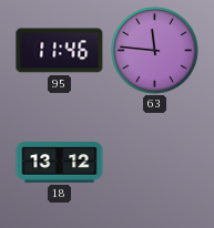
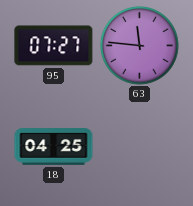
95: 11:46 -> 07:27 (54, 46)
18: 13:12 -> 04:25 (54, 147)
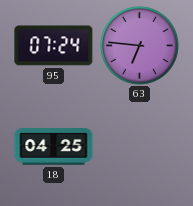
95: 07:27 -> 07:24 (54, 46)
63: 11:46 -> 6:46 (140, 46)
